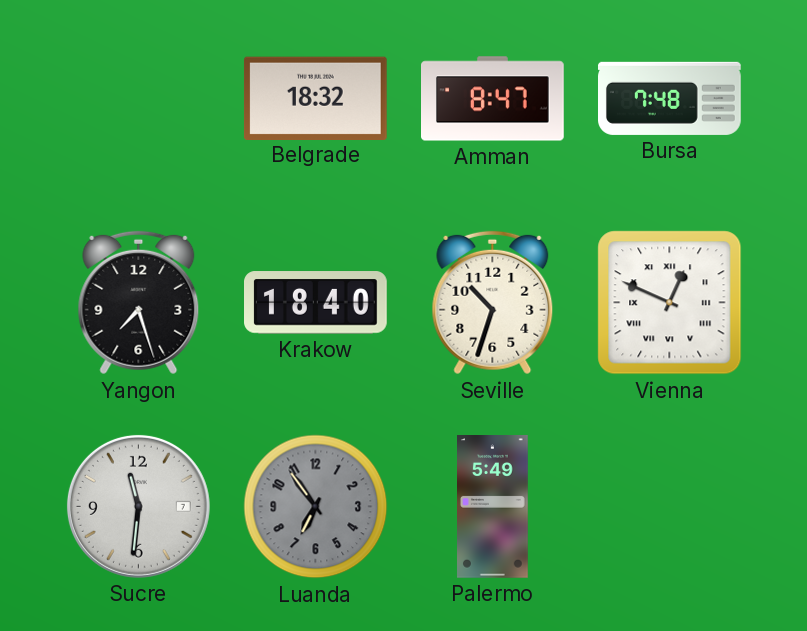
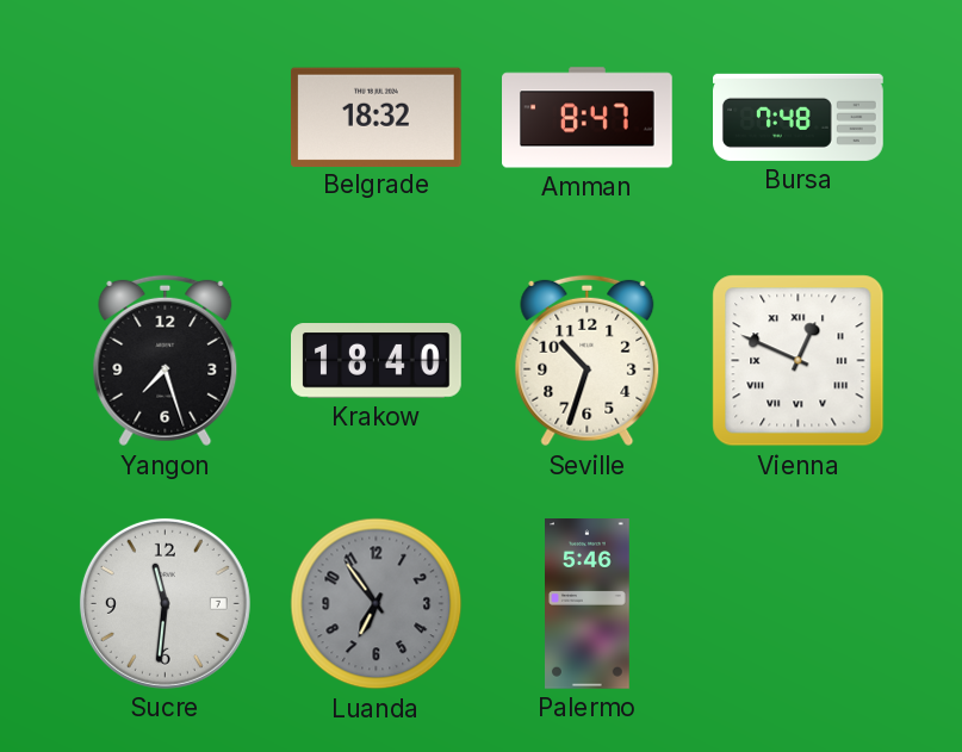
Palermo: 5:49 -> 5:46 (588, 604)
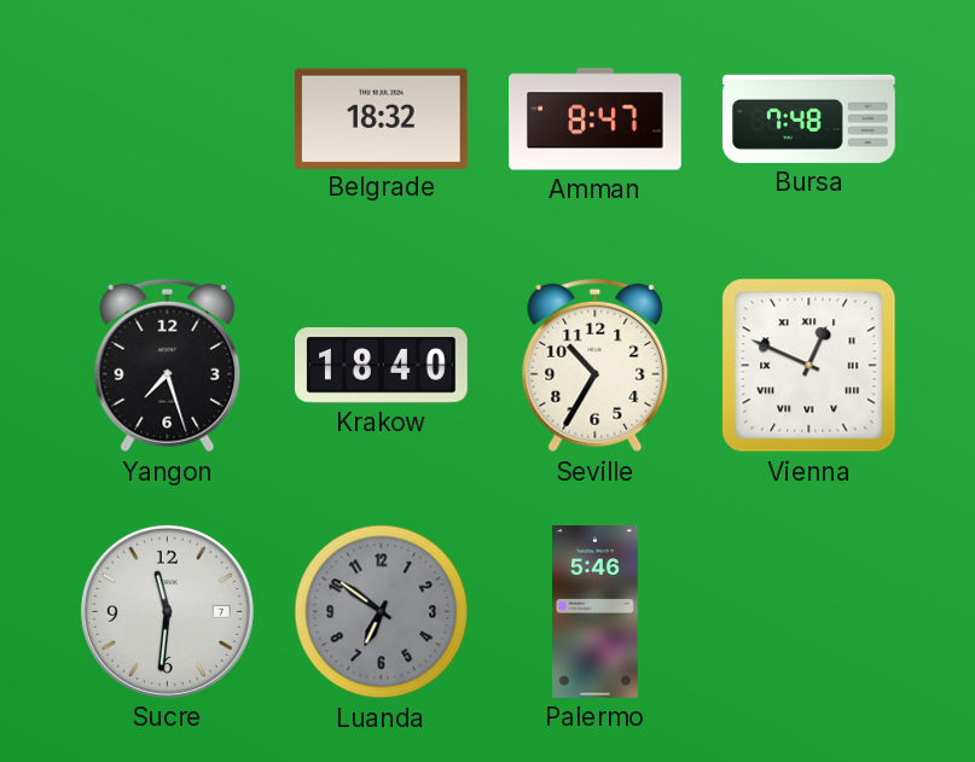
Seville: 10:33 -> 10:35 (596, 366)
Luanda: 6:54 -> 6:51 (382, 612)
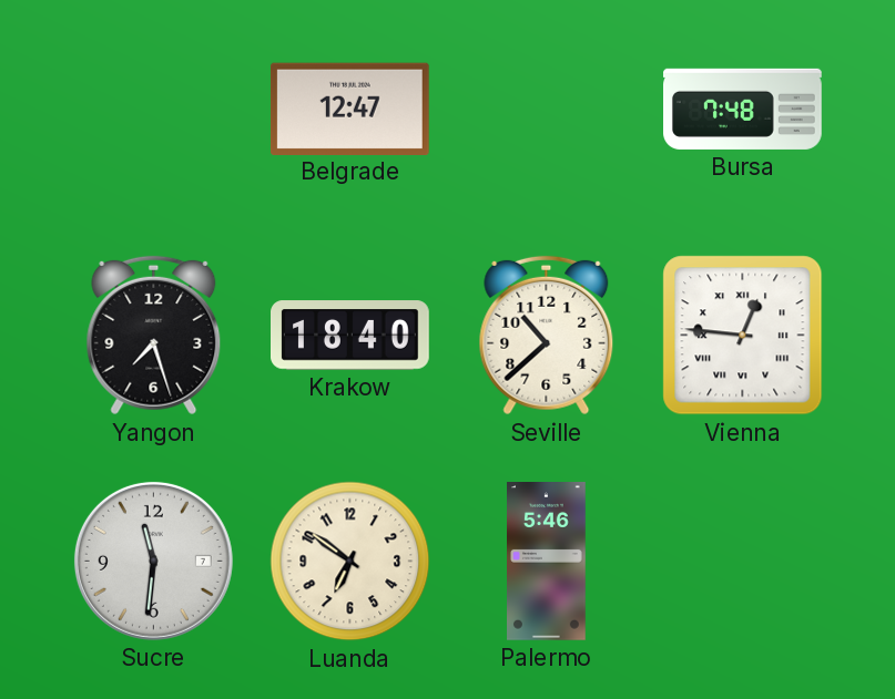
Belgrade: 18:32 -> 12:47 (349, 109)
Amman: 8:47 -> none (596, 120)
Seville: 10:35 -> 10:38 (547, 336)
Vienna: 12:49 -> 12:46 (743, 336)
Luanda dial: grey -> cream (350, 562)
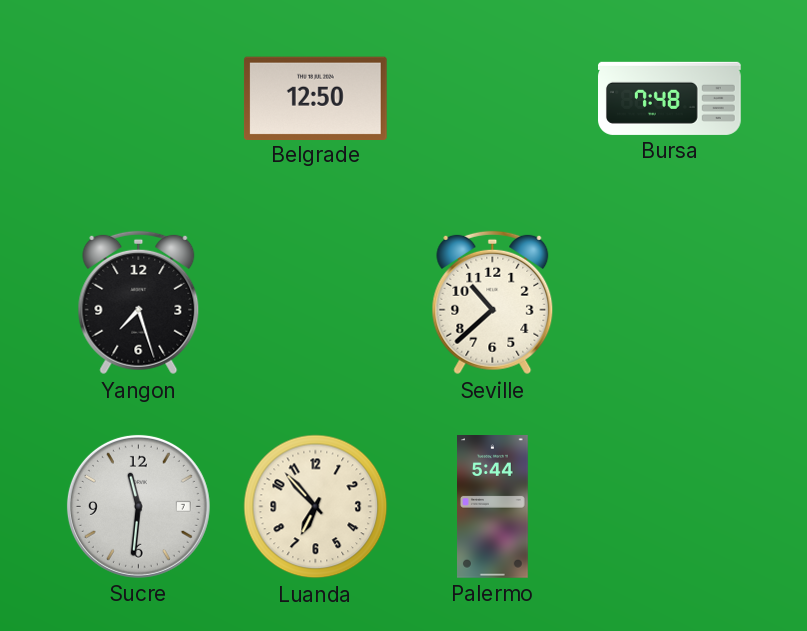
Belgrade: 12:47 -> 12:50 (315, 98)
Krakow: 18:40 -> none (350, 336)
Vienna: 12:46 -> none (743, 336)
Luanda: 6:51 -> 6:53 (316, 507)
Palermo: 5:46 -> 5:44 (493, 507)
